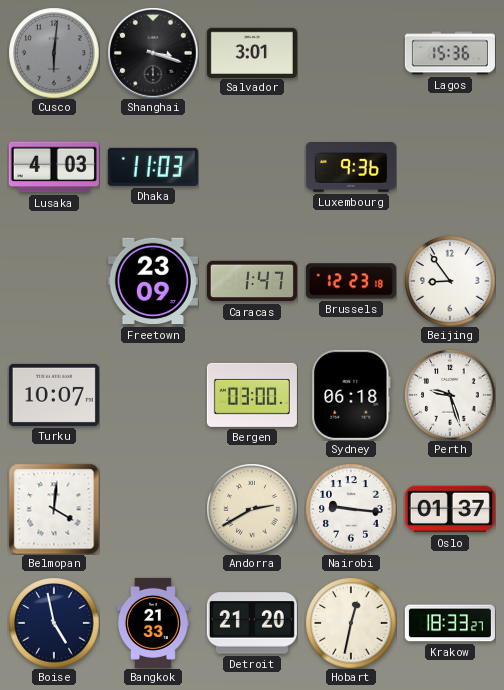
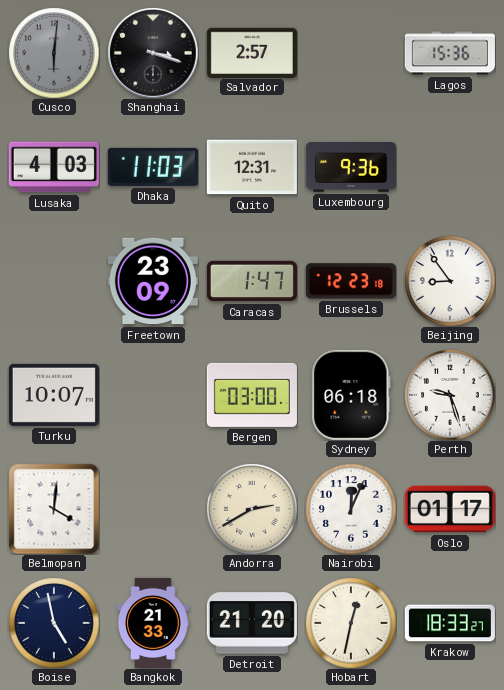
Salvador: 3:01 -> 2:57 (252, 52)
Quito: none -> 12:31 (252, 167)
Nairobi: 9:16 -> 12:04 (351, 509)
Oslo: 01:37 -> 01:17 (450, 509)
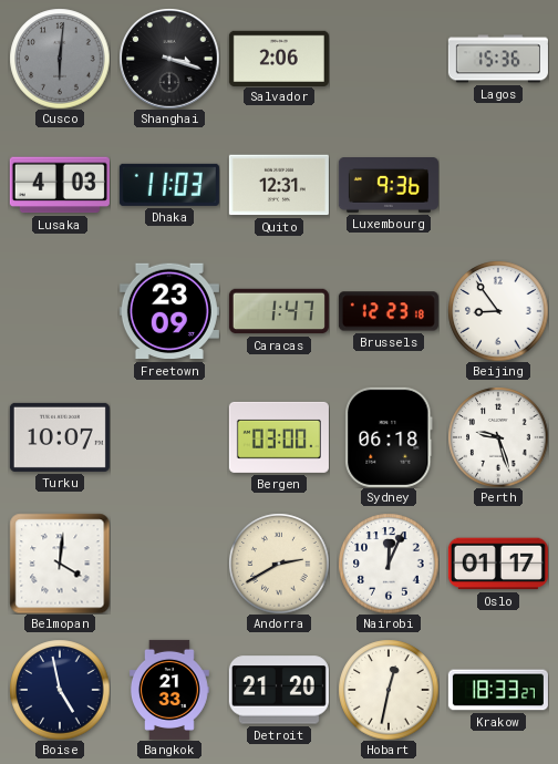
Salvador: 2:57 -> 2:06 (279, 58)
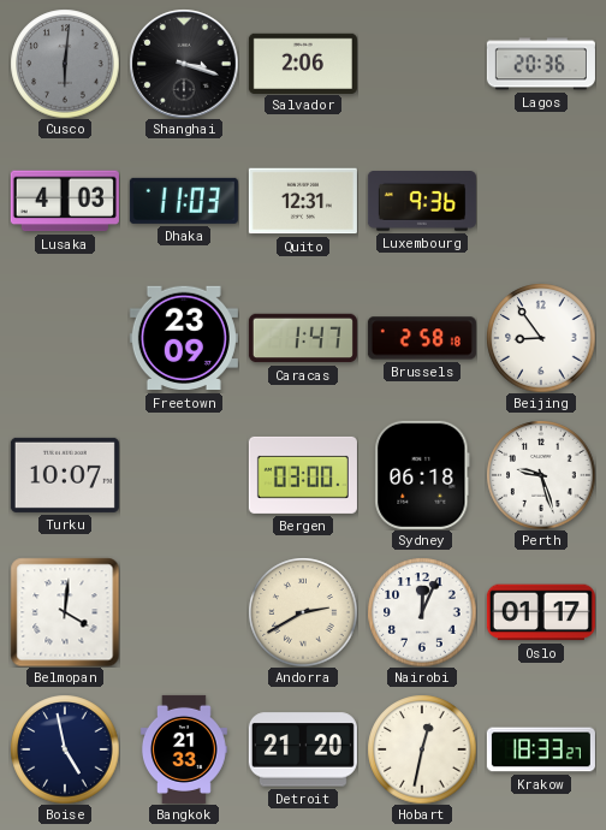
Lagos: 15:36 -> 20:36 (541, 64)
Brussels: 12:23 -> 2:58 (422, 338)
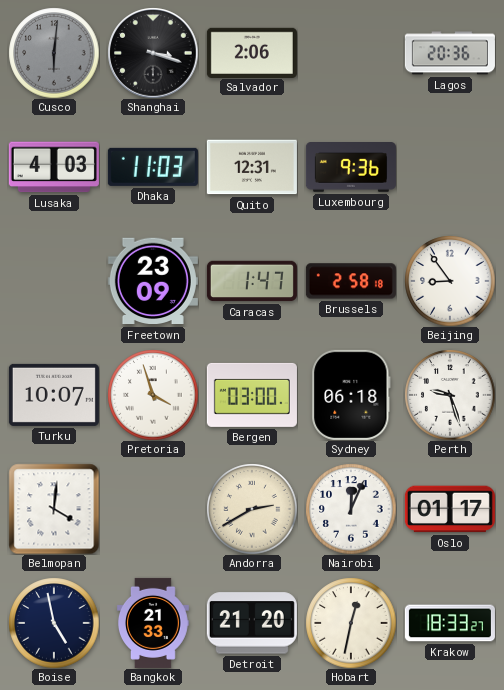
Pretoria: none -> 3:57 (153, 395)
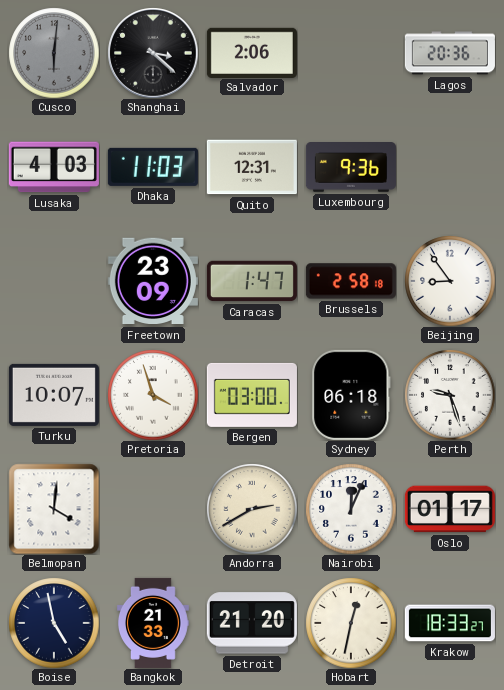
Shanghai: 3:18 -> 3:22 (153, 53)
